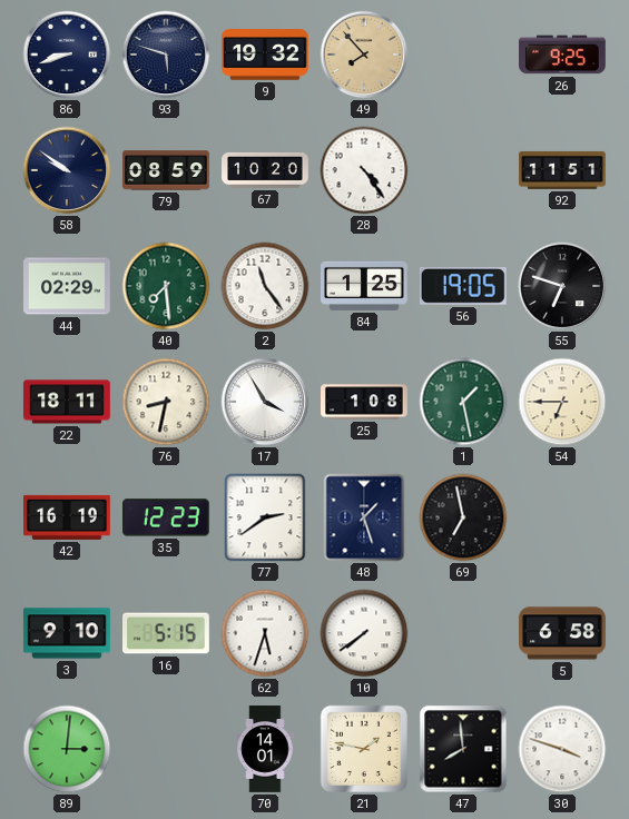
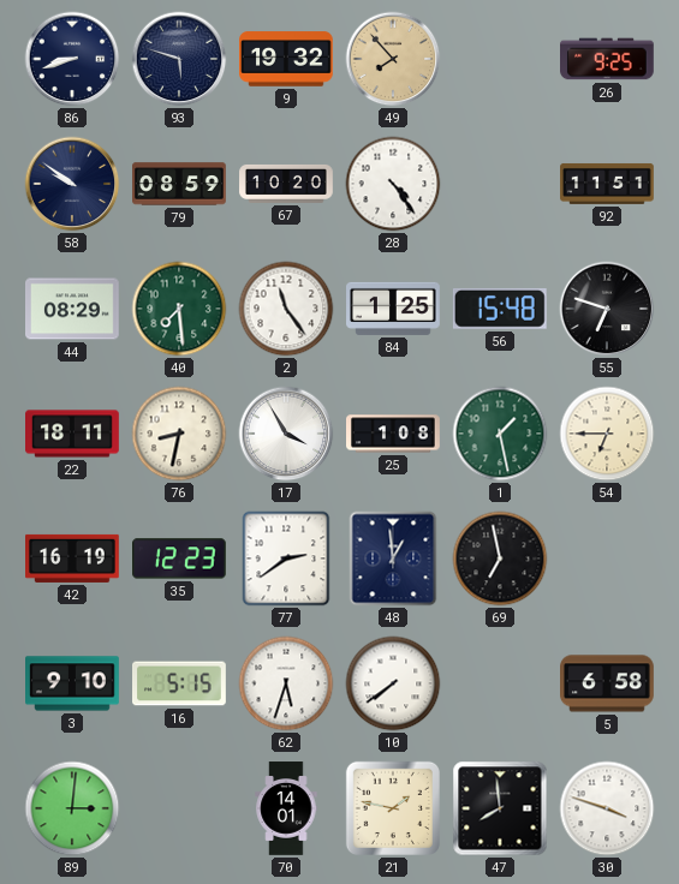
44: 02:29 -> 08:29 (73, 309)
56: 19:05 -> 15:48 (500, 309)
48: 1:27 -> 12:59 (393, 559)
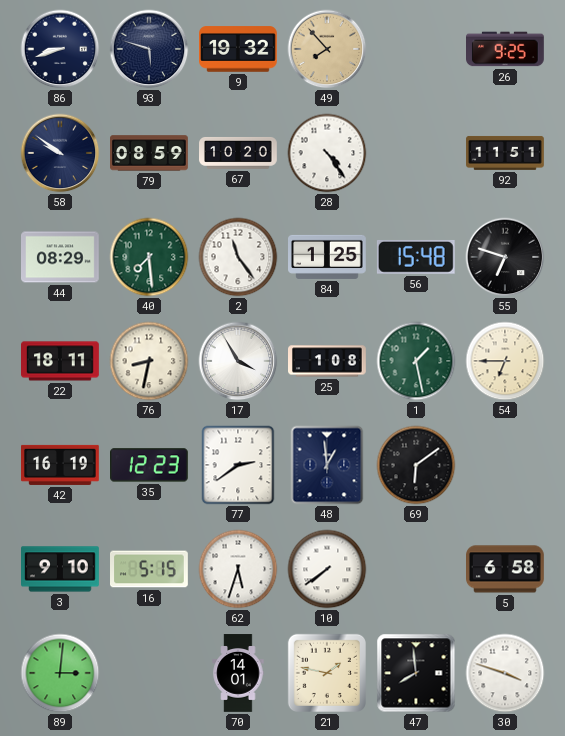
69: 6:58 -> 6:09 (416, 465)
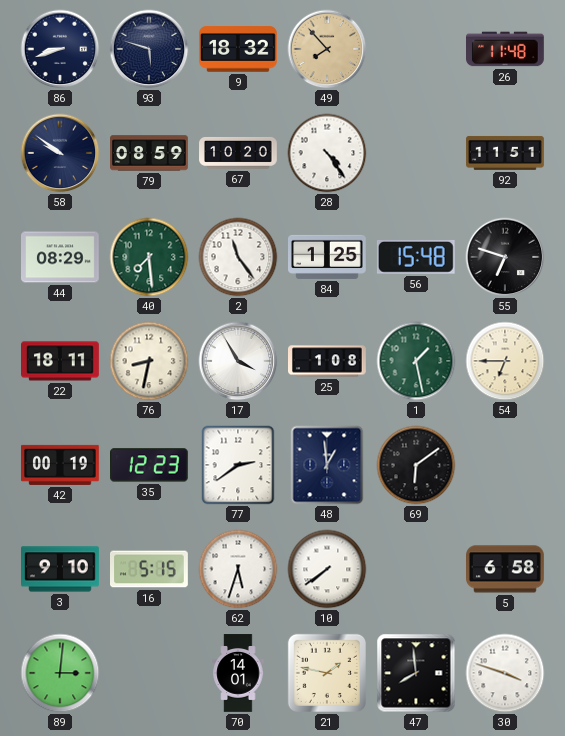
9: 19:32 -> 18:32 (239, 49)
26: 9:25 -> 11:48 (506, 49)
42: 16:19 -> 00:19 (61, 465)
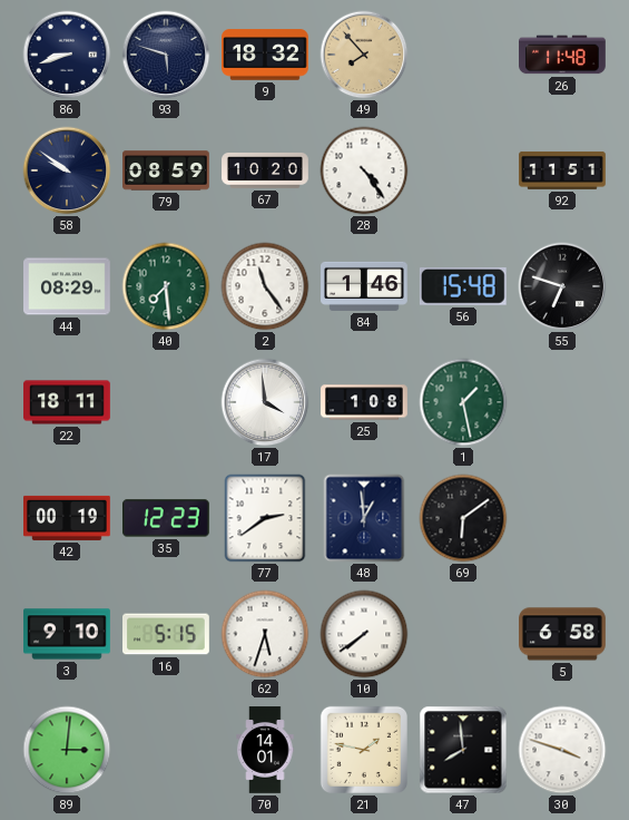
84: 1:25 -> 1:46 (365, 286)
76: 8:32 -> none (149, 361)
17: 3:55 -> 3:59 (265, 402)
54: 6:45 -> none (505, 361)
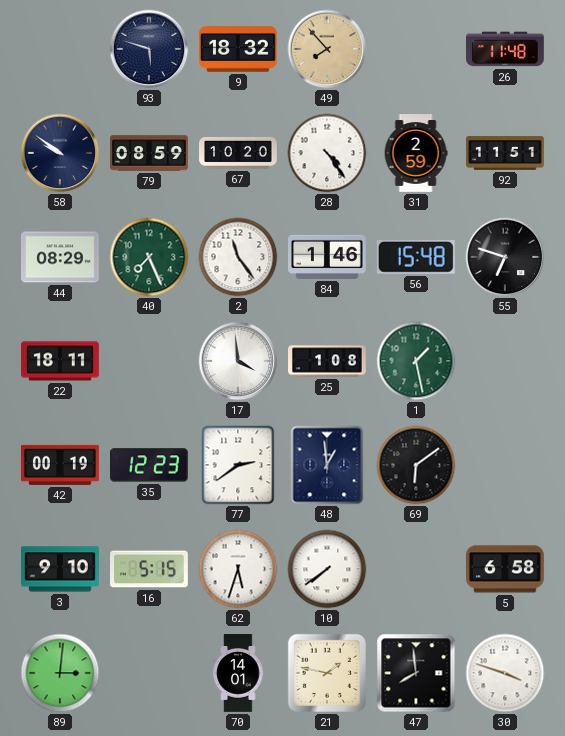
86: 8:42 -> none (67, 55)
31: none -> 2:59 (416, 153)
40: 7:29 -> 7:26 (149, 257)
